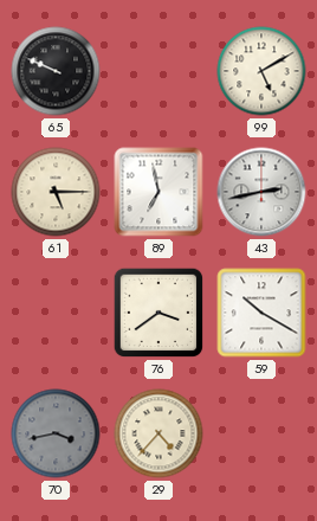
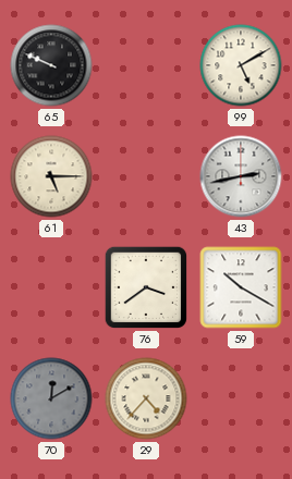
89: 6:58 -> none (158, 192)
70: 3:43 -> 12:10 (51, 398)
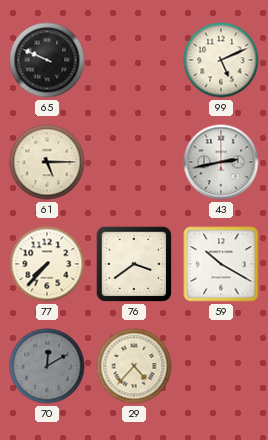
99: 5:10 -> 5:11 (221, 60)
77: none -> 7:37 (47, 264)
